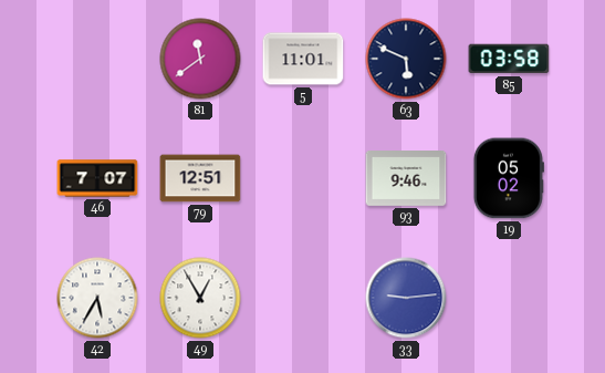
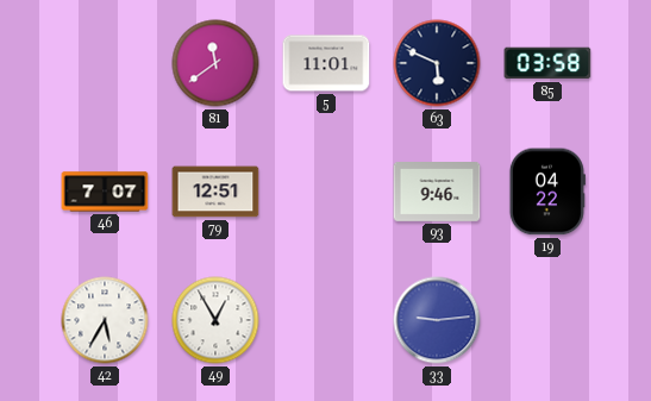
19: 05:02 -> 04:22 (547, 192)
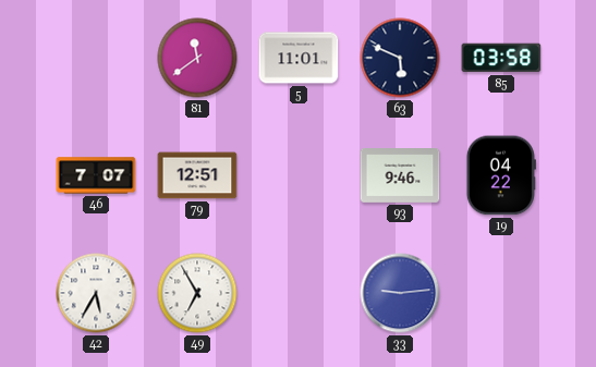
49: 12:55 -> 6:55 (197, 293)
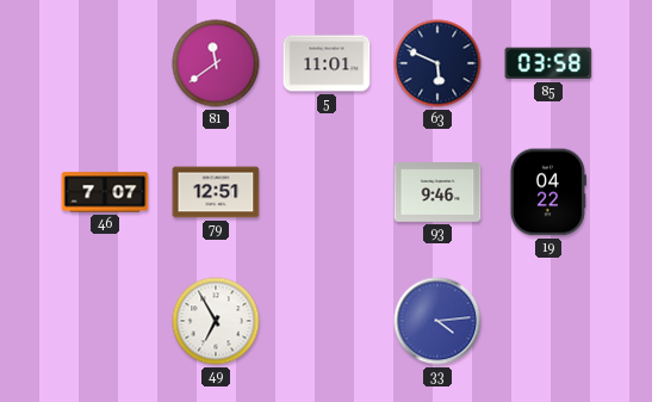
42: 5:35 -> none (96, 293)
33: 9:14 -> 4:14 (437, 321)
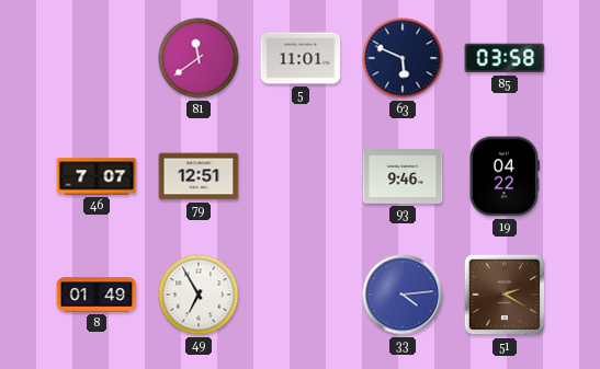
8: none -> 01:49 (97, 295)
51: none -> 2:20 (505, 295)
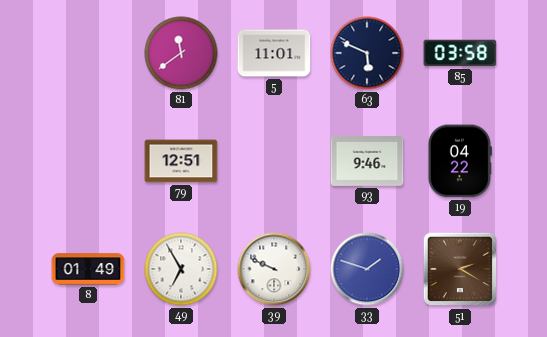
46: 7:07 -> none (97, 176)
39: none -> 9:49 (274, 269)
33: 4:14 -> 1:48 (367, 269)
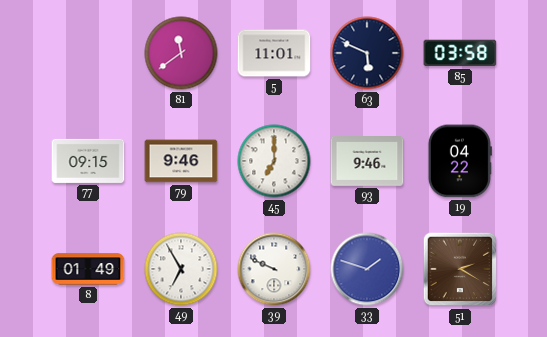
77: none -> 09:15 (88, 161)
79: 12:51 -> 9:46 (181, 161)
45: none -> 7:00 (274, 161)
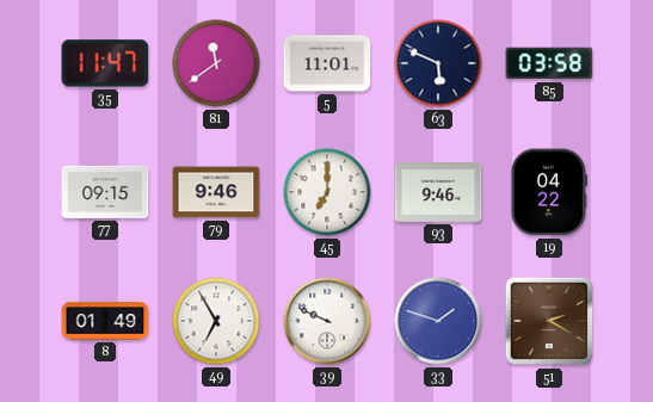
35: none -> 11:47 (105, 63)
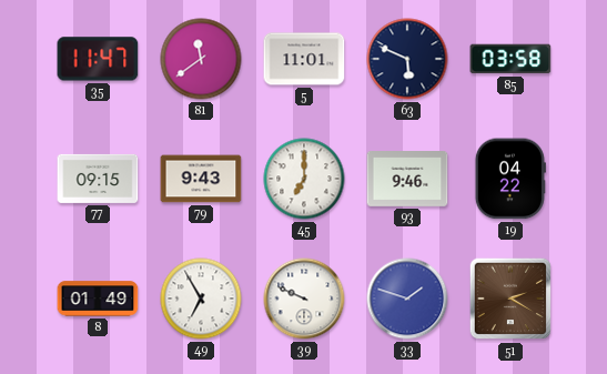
79: 9:46 -> 9:43 (201, 179)
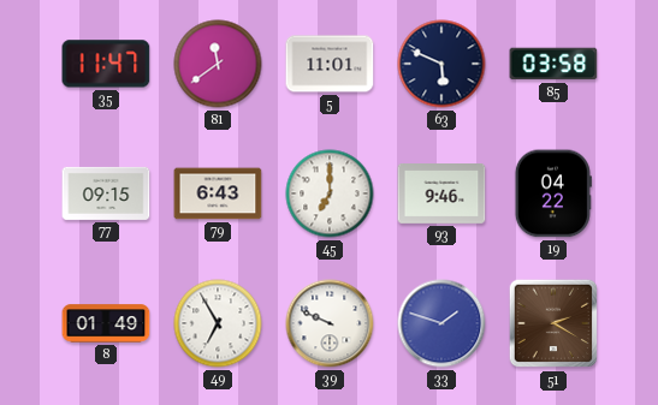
79: 9:43 -> 6:43 (218, 193)
